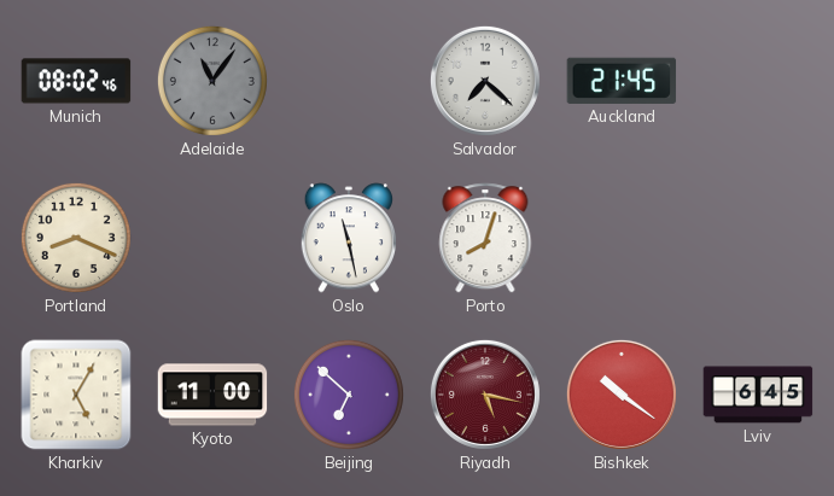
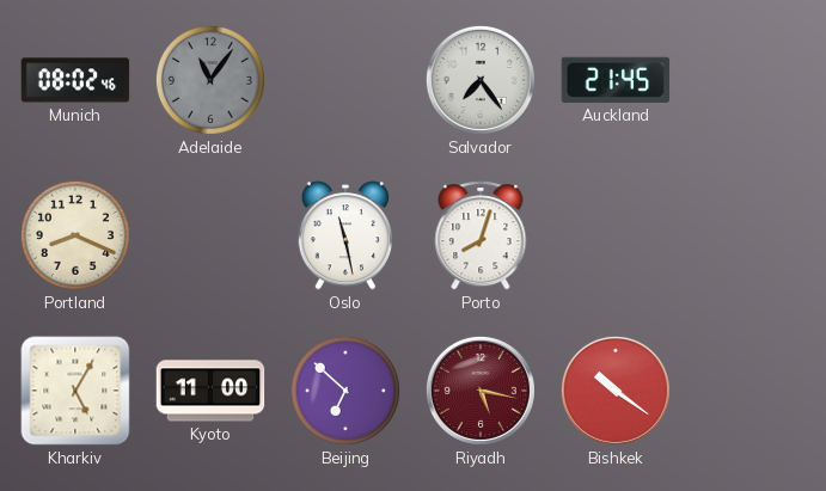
Salvador: 7:22 -> 7:24 (481, 80)
Lviv: 6:45 -> none (758, 395)
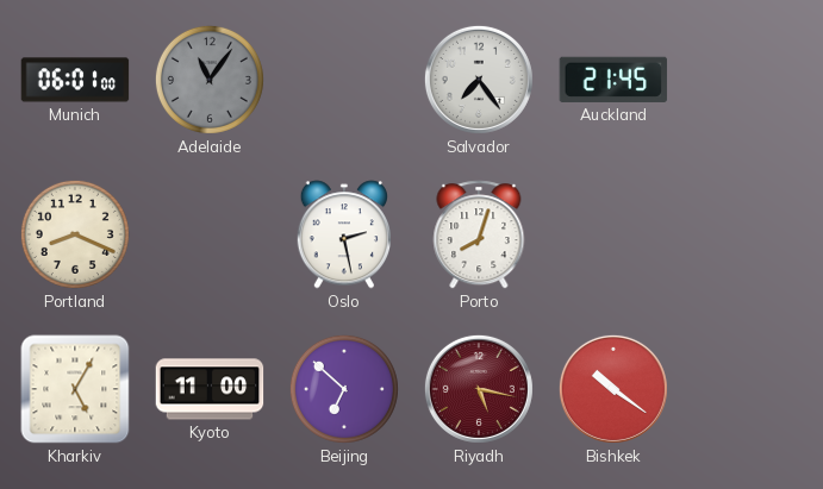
Munich: 08:02 -> 06:01 (75, 80)
Oslo: 11:28 -> 2:28 (343, 234)
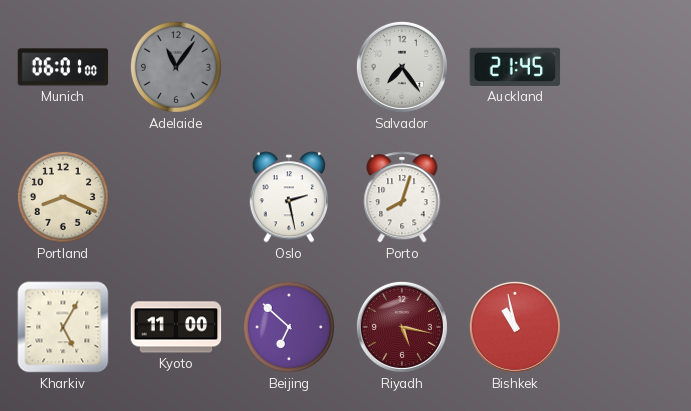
Bishkek: 10:21 -> 10:58 (515, 327)
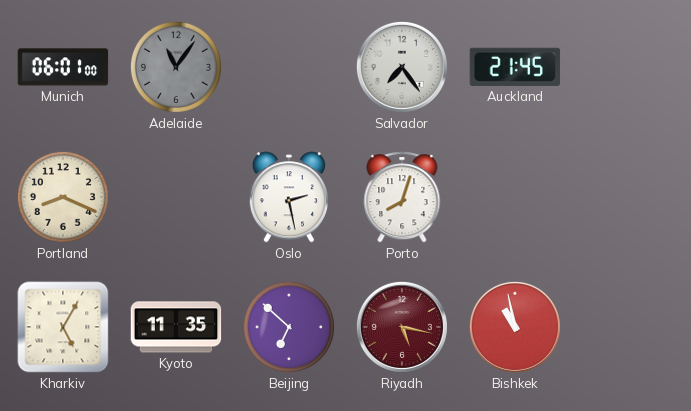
Kyoto: 11:00 -> 11:35 (176, 327)
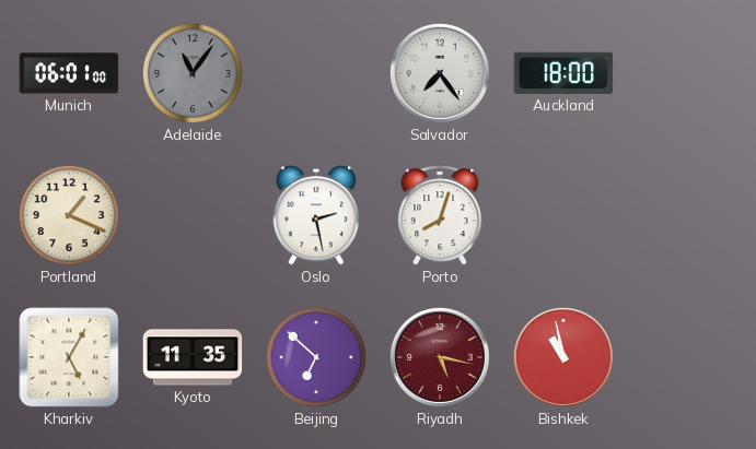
Auckland: 21:45 -> 18:00 (563, 73)
Portland: 8:19 -> 1:19 (69, 215)
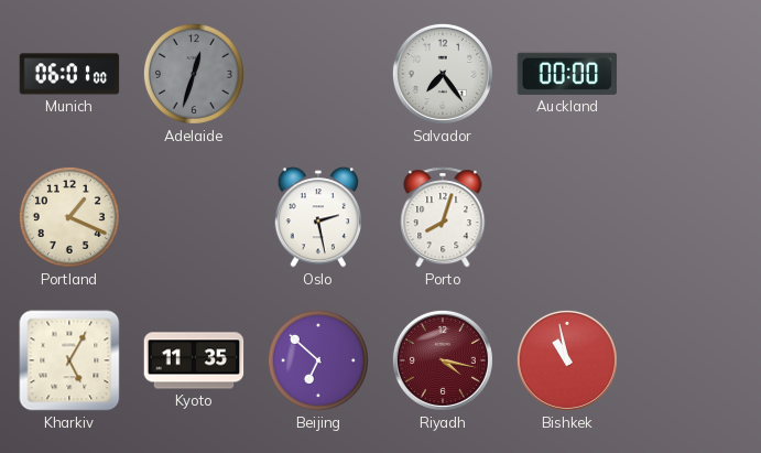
Adelaide: 11:06 -> 12:33 (194, 74)
Auckland: 18:00 -> 00:00 (567, 74)
Riyadh: 5:17 -> 4:17 (443, 360)
